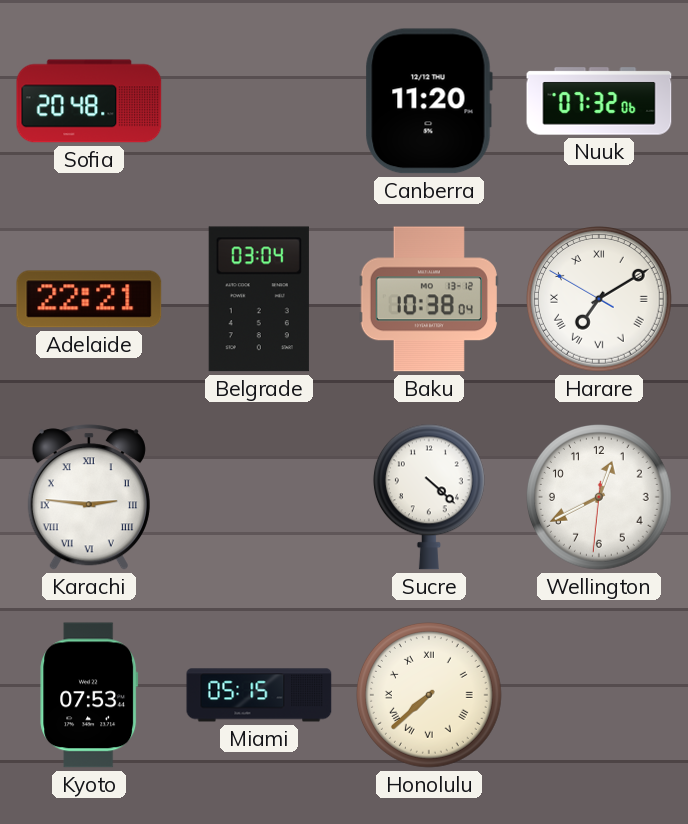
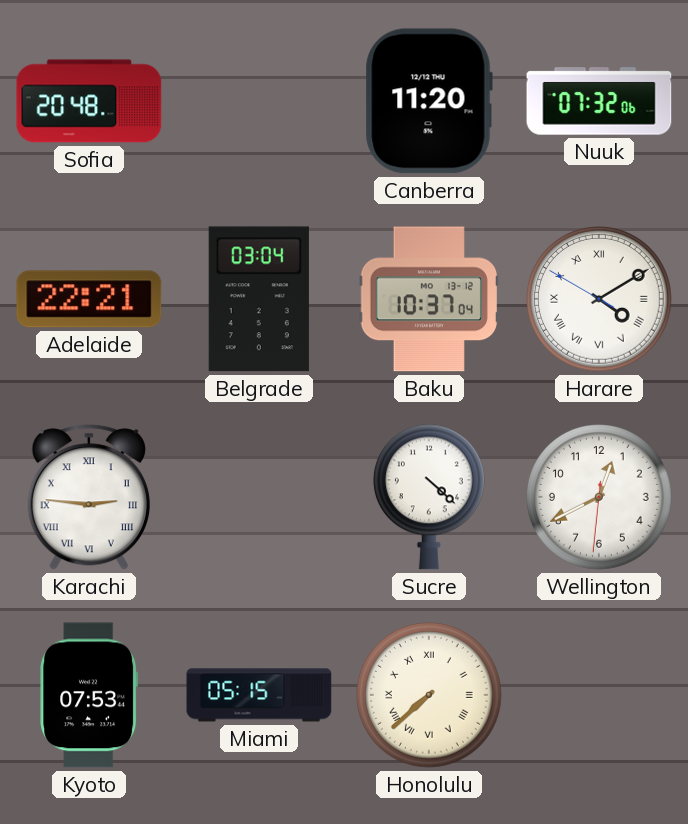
Baku: 10:38 -> 10:37 (429, 299)
Harare: 7:09 -> 4:09 (600, 300)
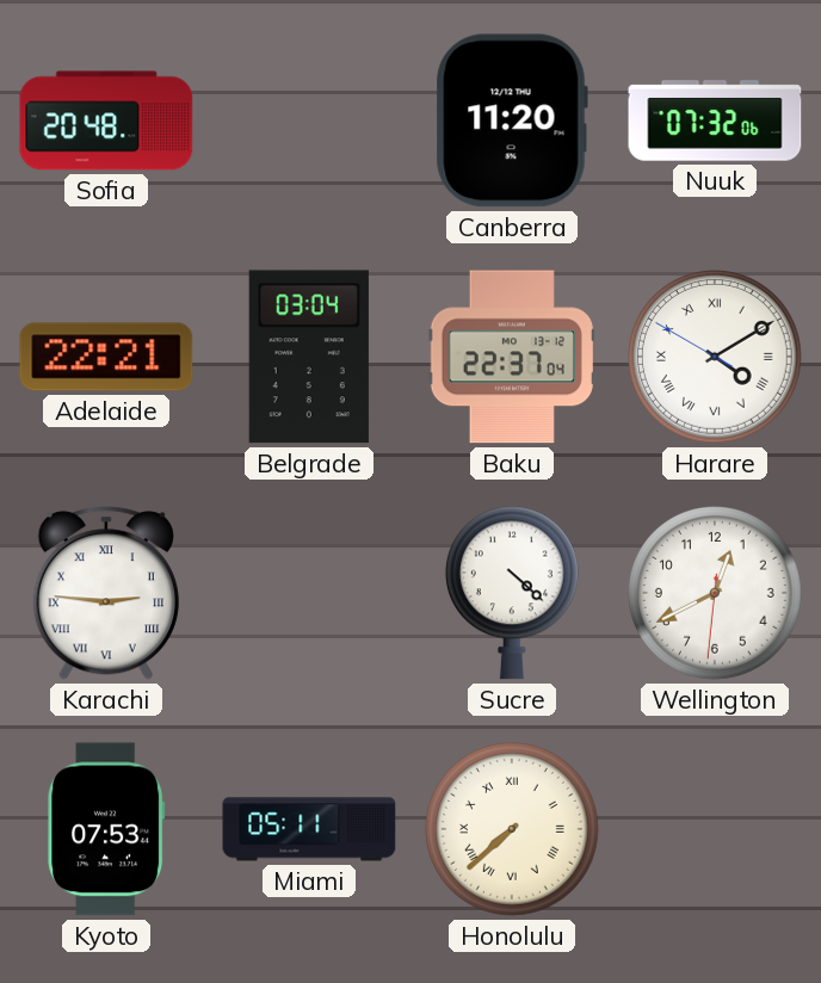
Baku: 10:37 -> 22:37 (512, 357)
Miami: 05:15 -> 05:11 (309, 829)
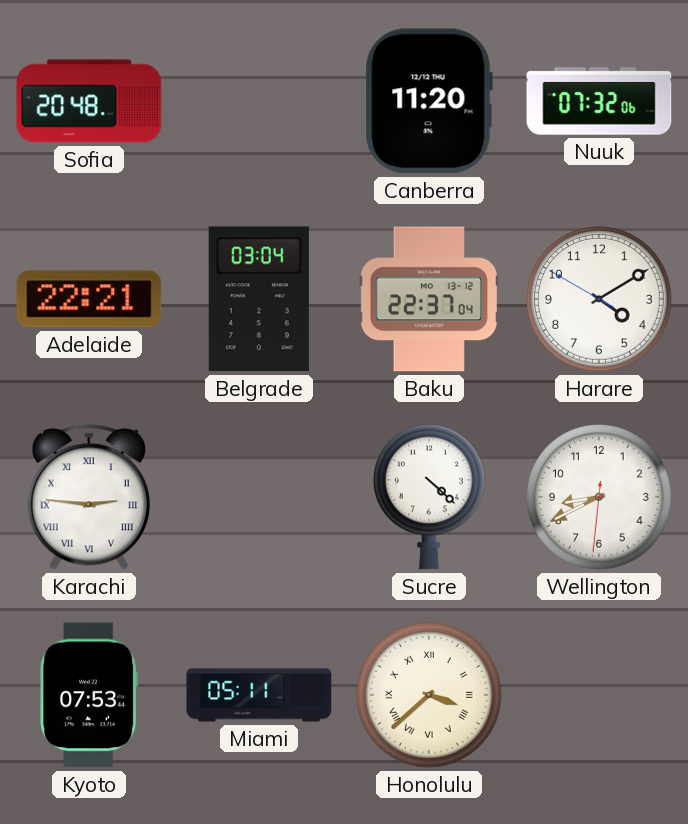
Harare numerals: Roman -> Arabic (600, 300)
Wellington: 12:40 -> 8:40 (600, 498)
Honolulu: 7:38 -> 3:38 (430, 696)
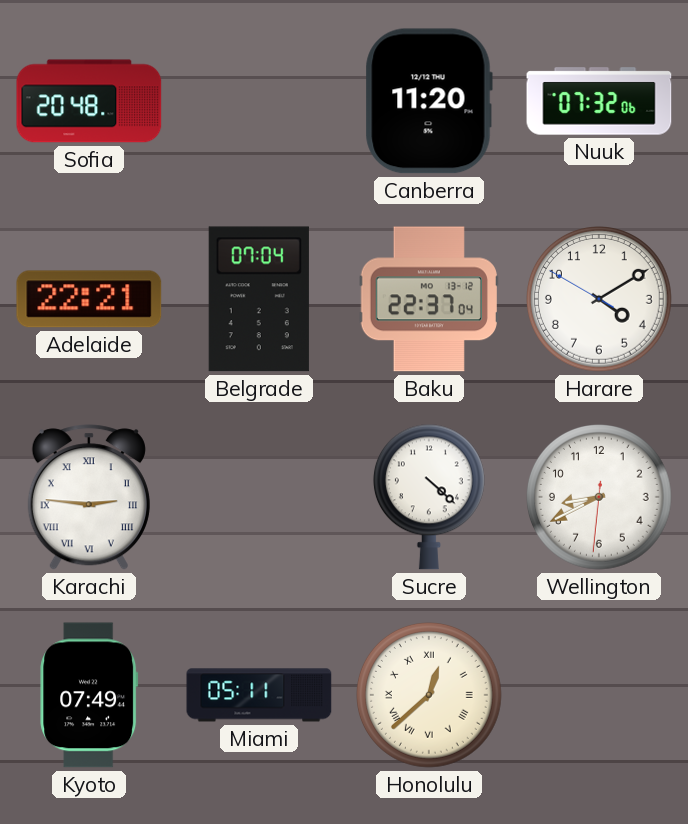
Belgrade: 03:04 -> 07:04 (259, 299)
Kyoto: 07:53 -> 07:49 (89, 695)
Honolulu: 3:38 -> 12:38 (430, 696)
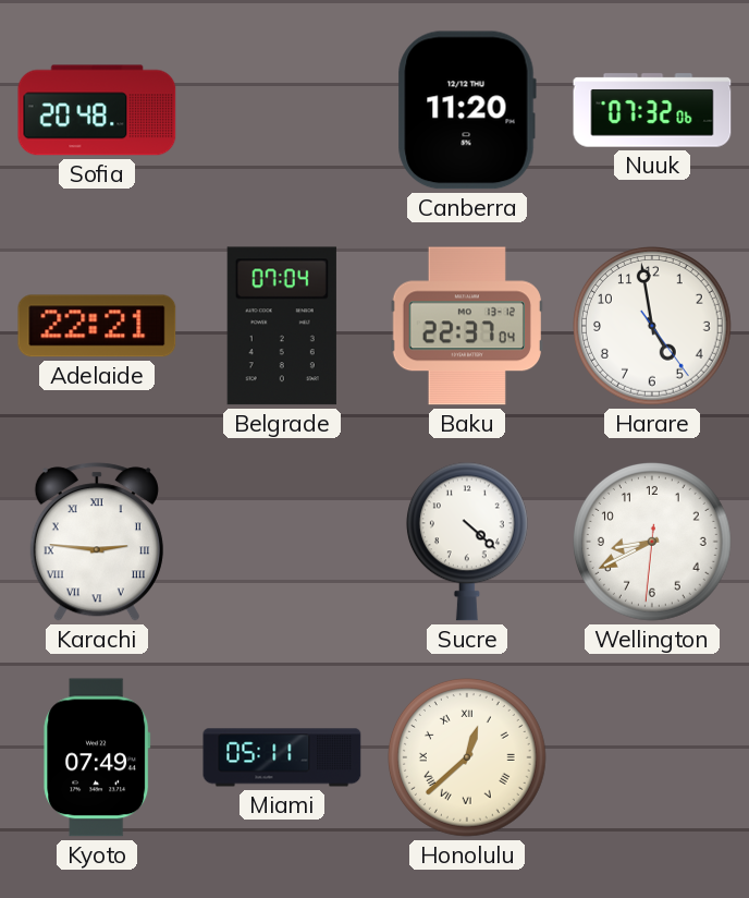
Harare: 4:09 -> 4:58 (653, 327)
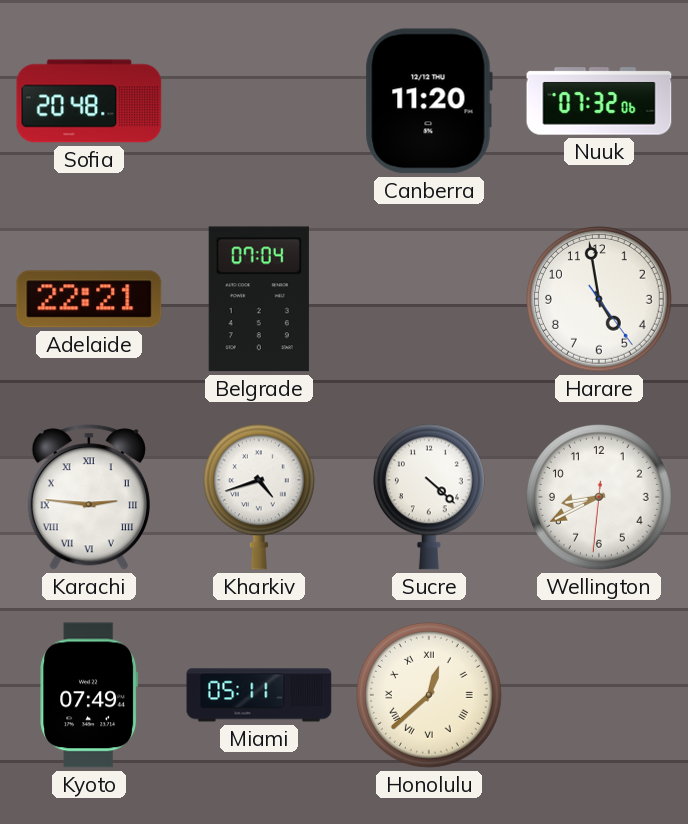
Baku: 22:37 -> none (467, 326)
Kharkiv: none -> 4:42 (259, 497)
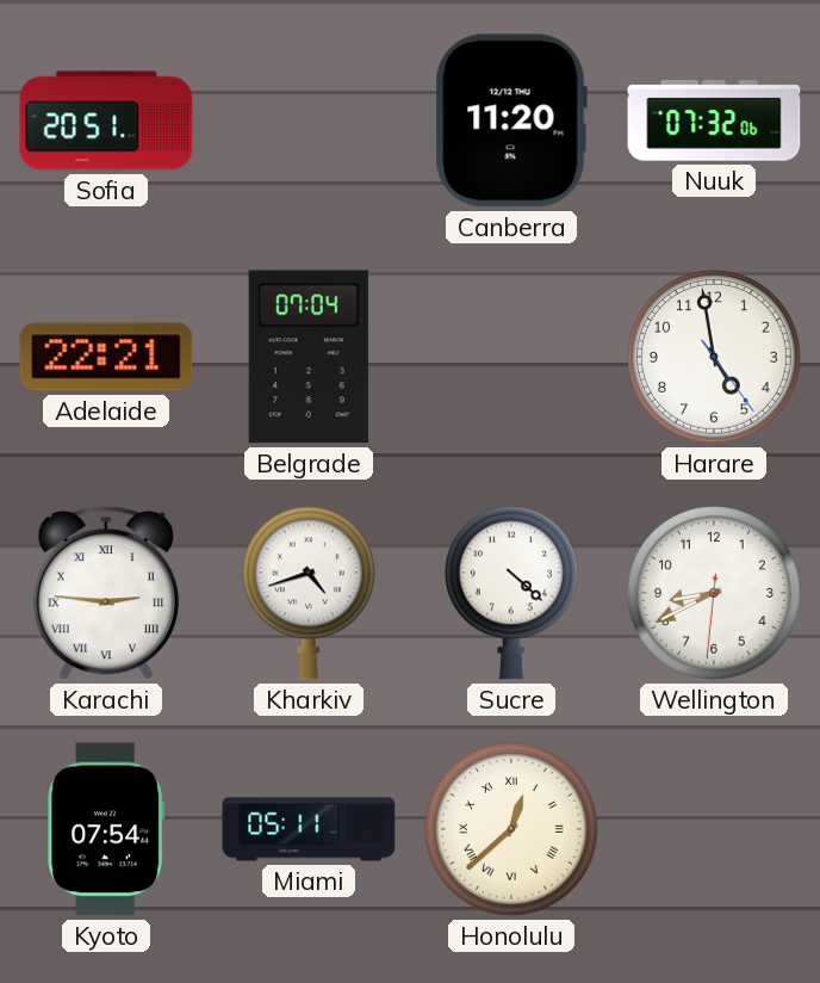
Sofia: 20:48 -> 20:51 (106, 120)
Kyoto: 07:49 -> 07:54 (106, 829)
